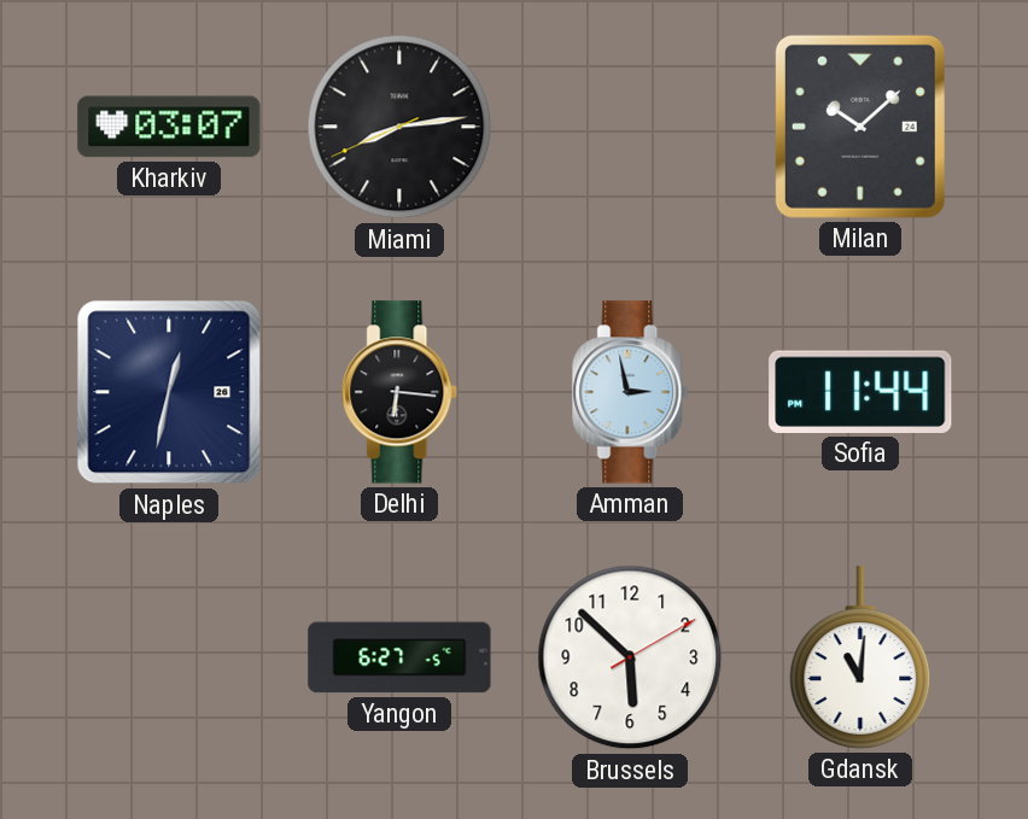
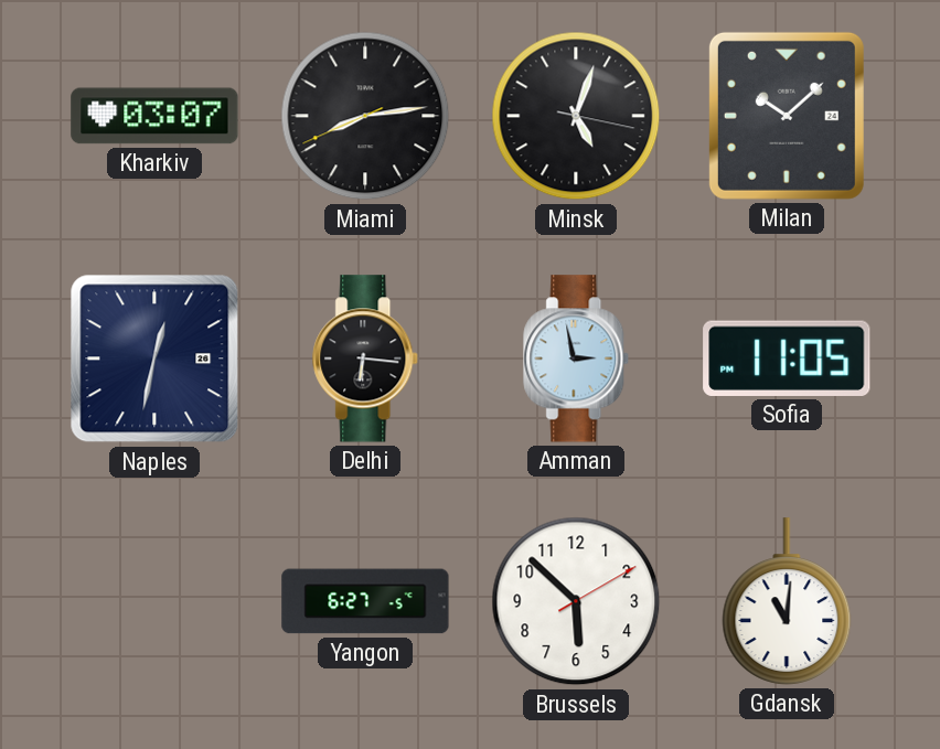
Minsk: none -> 5:03 (576, 116)
Sofia: 11:44 -> 11:05 (787, 359)
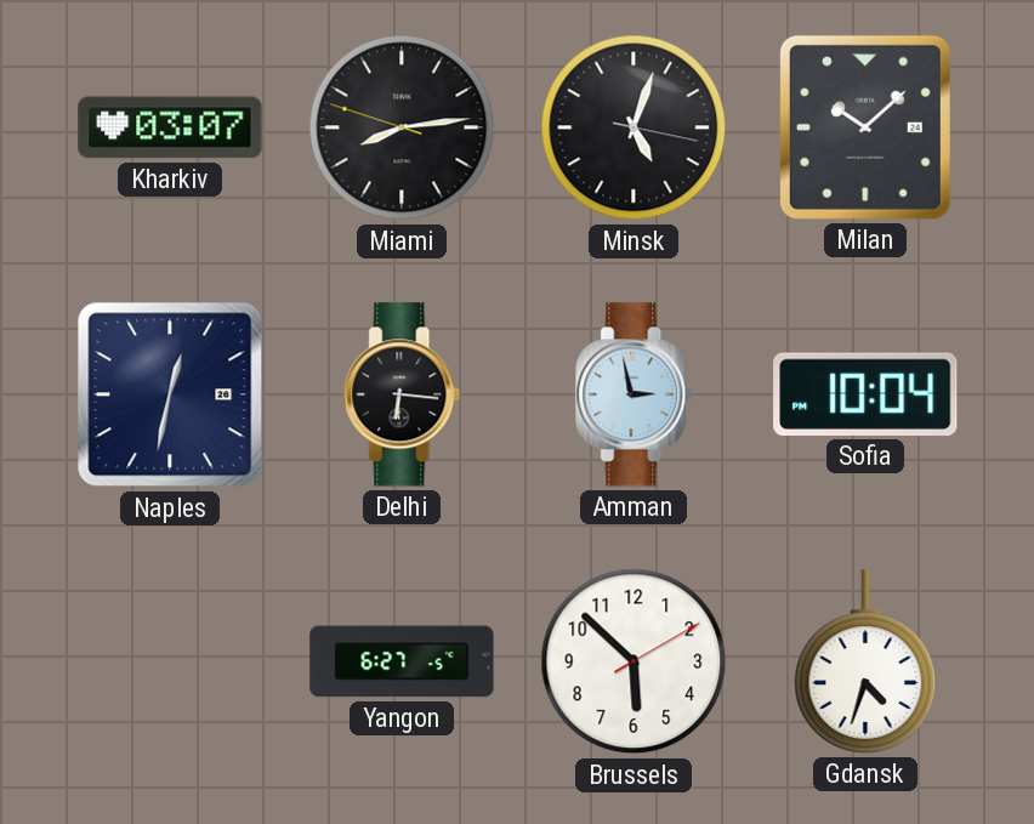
Miami: 8:13:41 -> 8:13:48 (402, 127)
Sofia: 11:05 -> 10:04 (865, 394)
Gdansk: 11:01 -> 4:33 (865, 661)
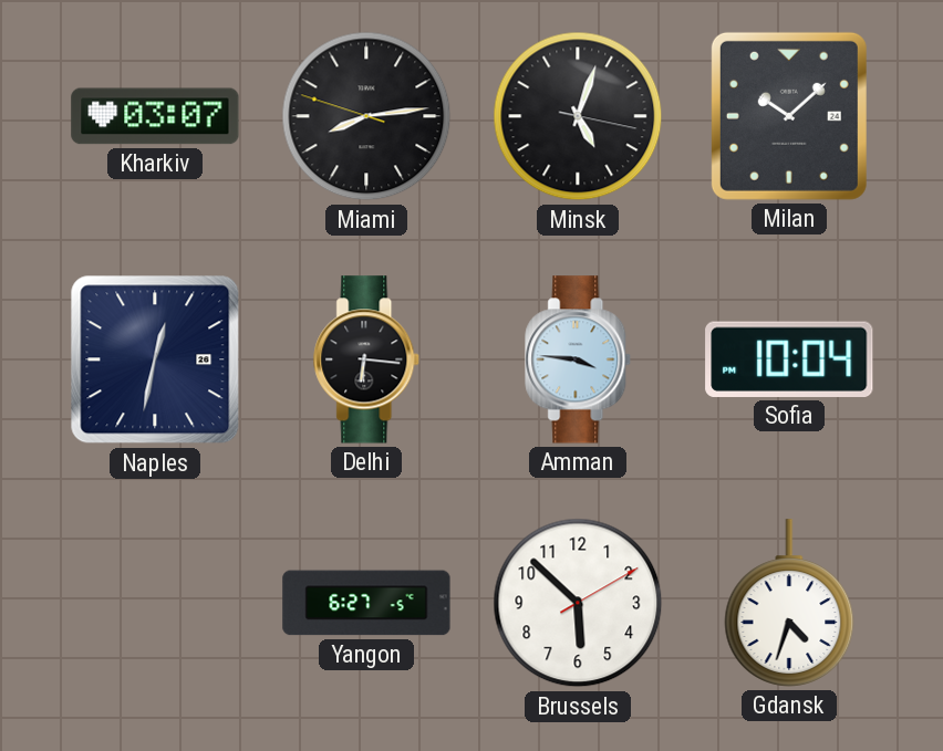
Amman: 2:58 -> 3:46 (579, 359)
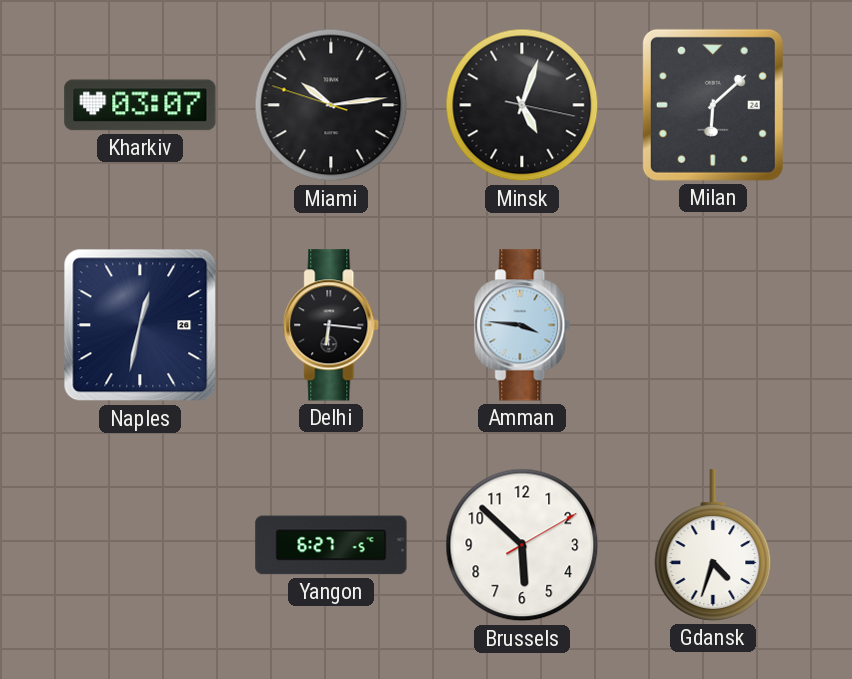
Miami: 8:13 -> 10:13 (331, 105)
Milan: 10:08 -> 6:08 (713, 105)
Sofia: 10:04 -> none (789, 359)
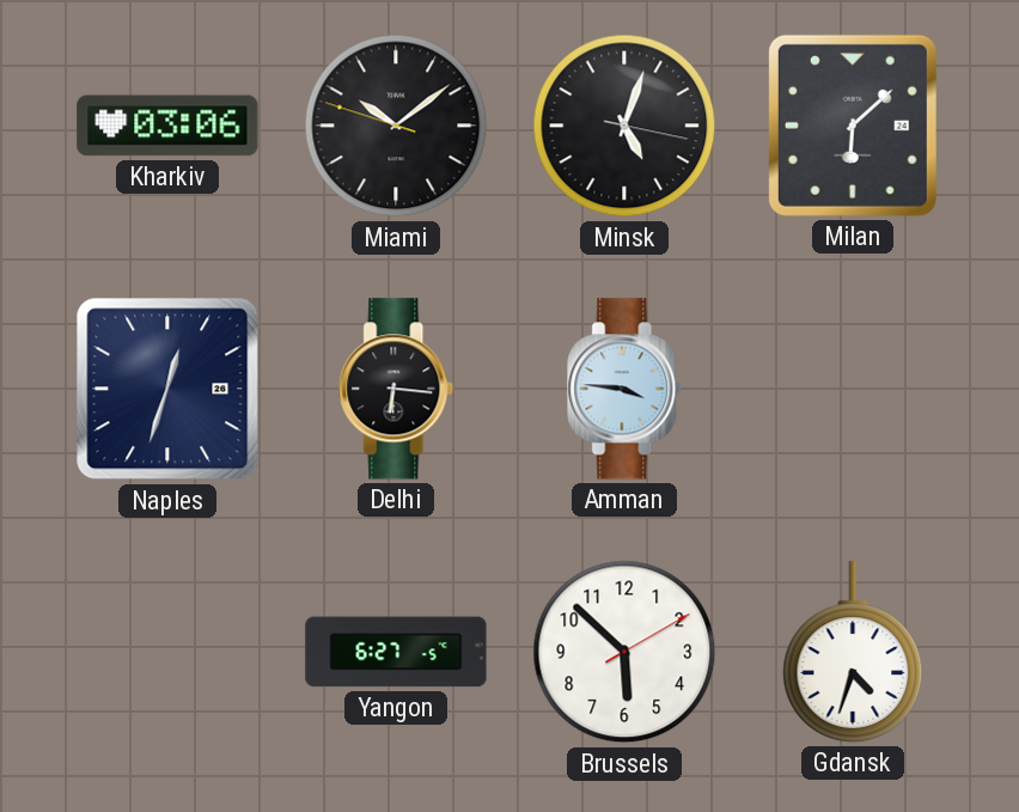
Kharkiv: 03:07 -> 03:06 (167, 126)
Miami: 10:13 -> 10:08 (396, 126)
Naples: 12:32 -> 12:33 (167, 389)
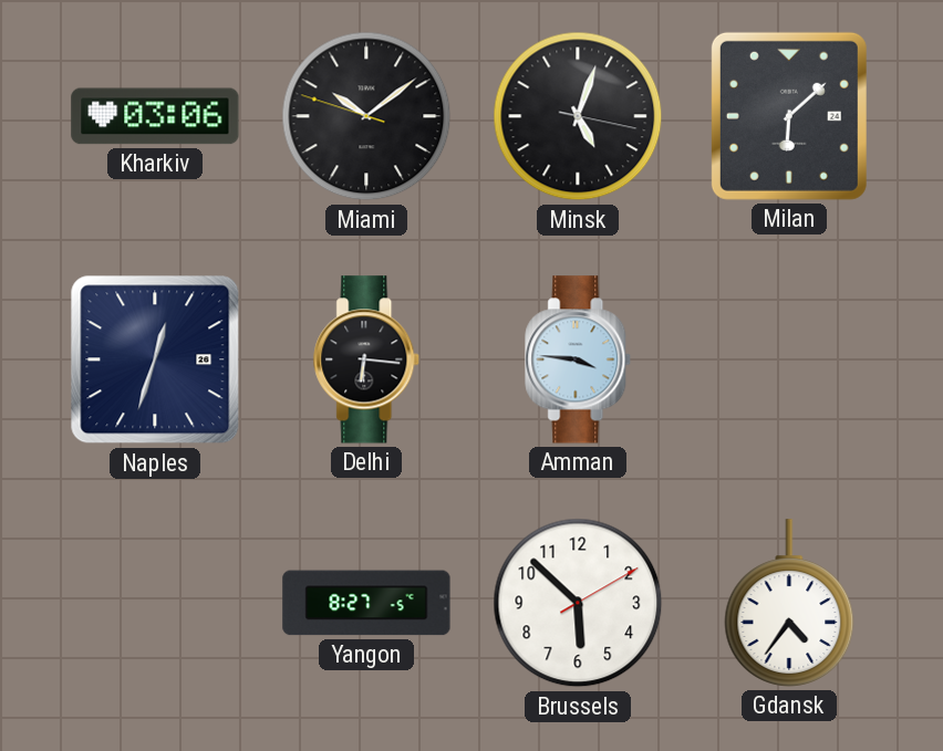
Yangon: 6:27 -> 8:27 (366, 603)
Gdansk: 4:33 -> 4:36 (789, 603)
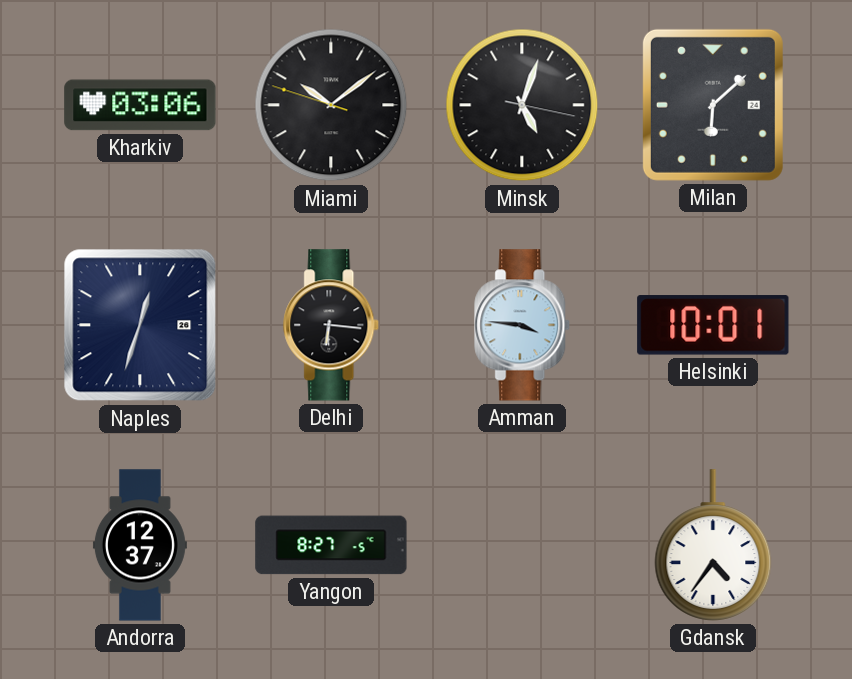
Helsinki: none -> 10:01 (713, 325)
Andorra: none -> 12:37 (140, 545)
Brussels: 5:52 -> none (578, 603)
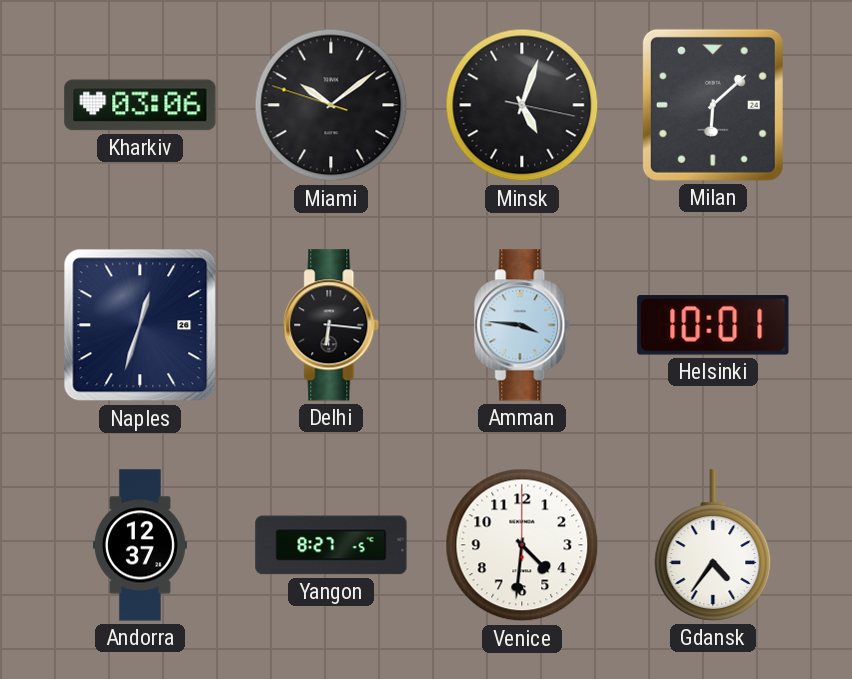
Venice: none -> 4:31 (522, 545)
